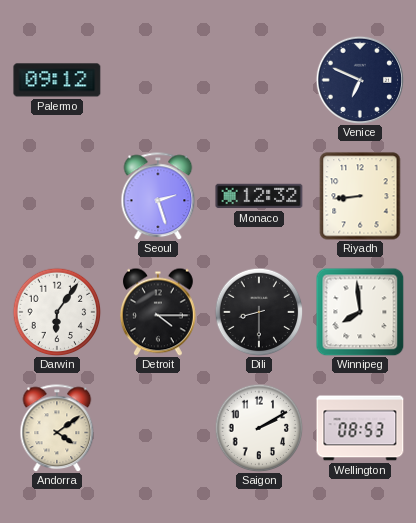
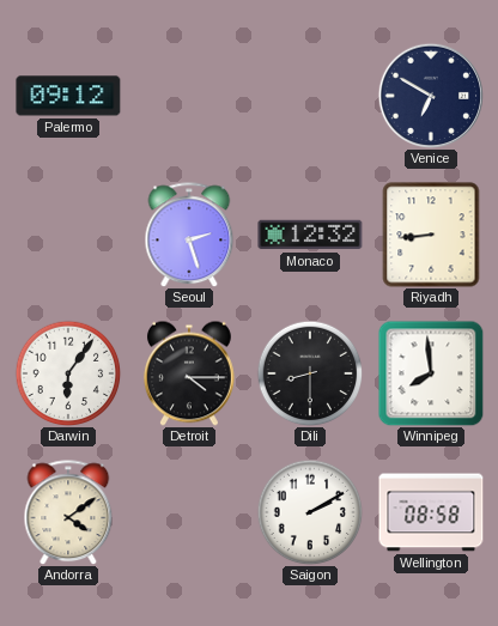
Venice: 6:49 -> 6:50 (430, 95)
Wellington: 08:53 -> 08:58 (431, 512)
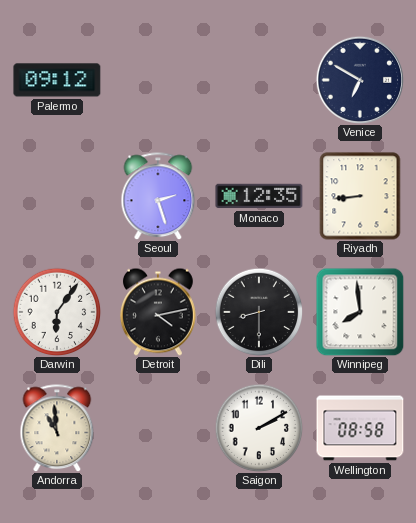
Monaco: 12:32 -> 12:35 (259, 196)
Detroit: 4:15 -> 4:13 (158, 312)
Andorra: 4:09 -> 10:59 (57, 428)
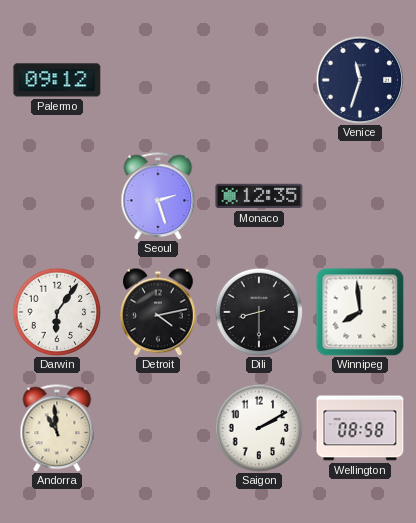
Venice: 6:50 -> 11:33 (359, 79)
Riyadh: 8:44 -> none (360, 196)
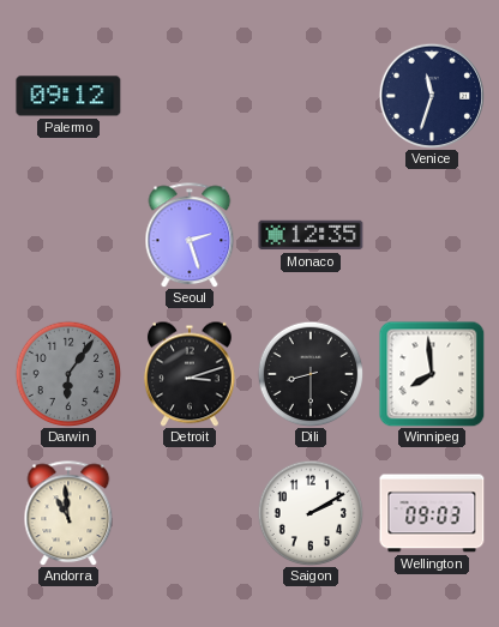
Darwin dial: white -> grey (68, 374)
Detroit: 4:13 -> 3:12 (190, 374)
Wellington: 08:58 -> 09:03 (432, 513)
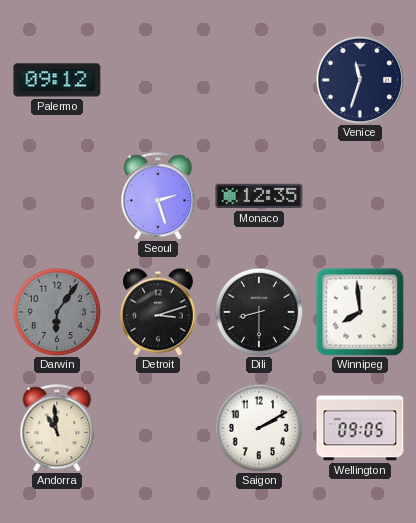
Wellington: 09:03 -> 09:05 (360, 428)
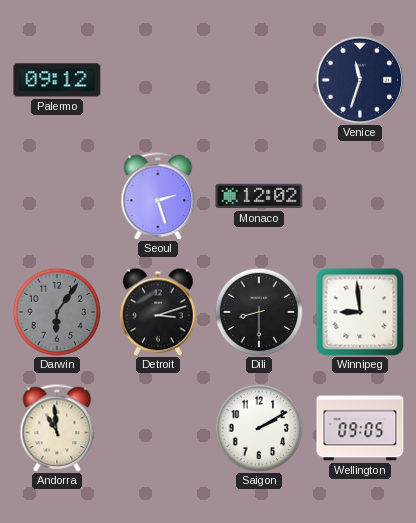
Monaco: 12:35 -> 12:02 (259, 196)
Winnipeg: 7:59 -> 8:59 (360, 312)
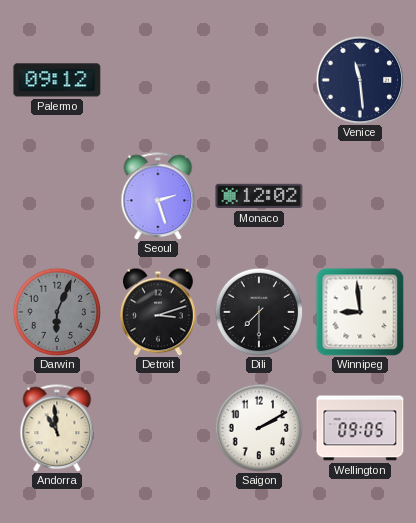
Venice: 11:33 -> 11:29 (359, 79)
Darwin: 6:06 -> 6:04 (57, 312)
Dili: 8:30 -> 7:30 (259, 312)
